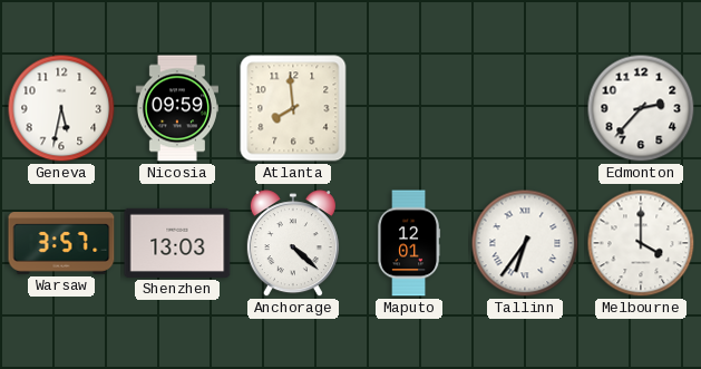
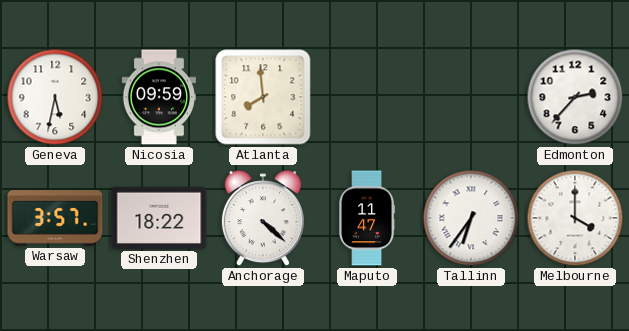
Shenzhen: 13:03 -> 18:22 (159, 218)
Maputo: 12:01 -> 11:47 (367, 218)
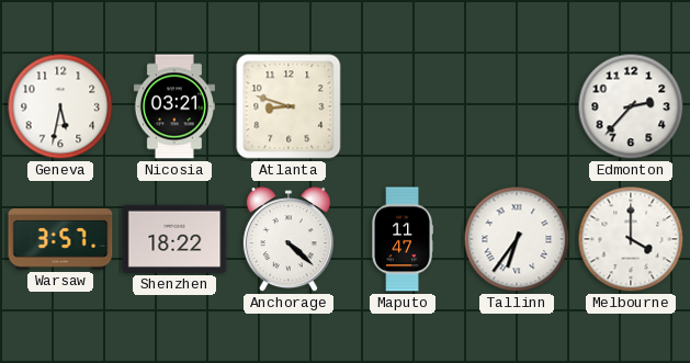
Nicosia: 09:59 -> 03:21 (174, 106)
Atlanta: 7:59 -> 8:48 (289, 106)
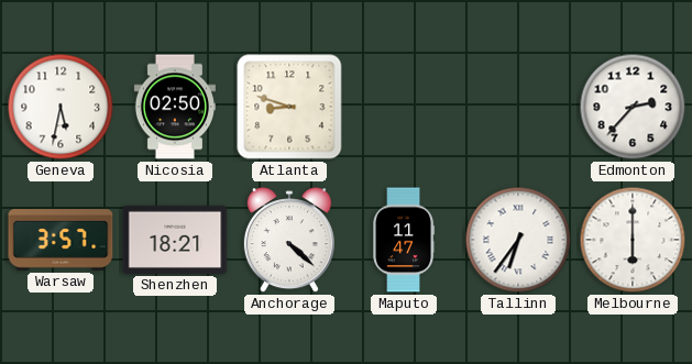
Nicosia: 03:21 -> 02:50 (175, 107)
Shenzhen: 18:22 -> 18:21 (175, 240)
Melbourne: 4:00 -> 6:00 (633, 240)
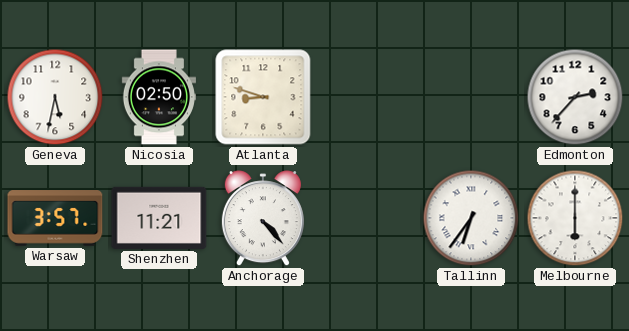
Shenzhen: 18:21 -> 11:21 (159, 218)
Anchorage: 4:22 -> 4:23 (263, 219)
Maputo: 11:47 -> none (404, 240)
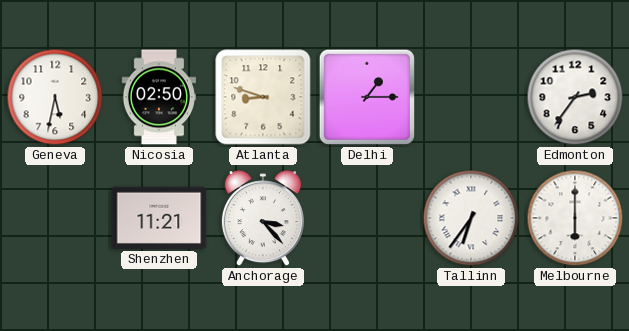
Delhi: none -> 1:15 (367, 97)
Edmonton: 2:37 -> 2:36 (575, 97)
Warsaw: 3:57 -> none (55, 218)
Anchorage: 4:23 -> 3:23 (263, 219)
